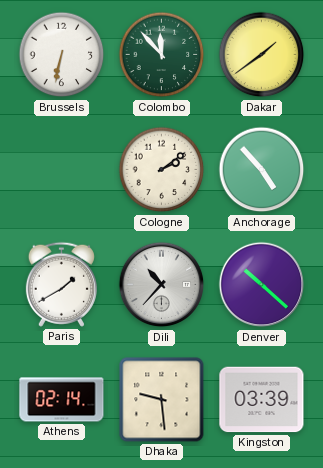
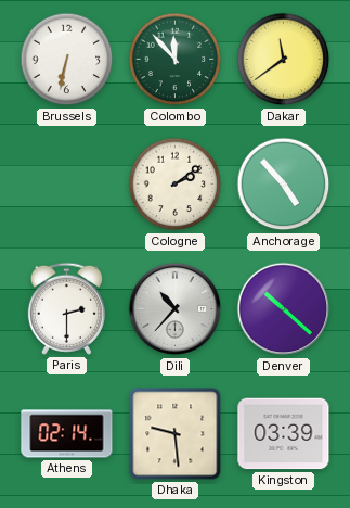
Dakar: 1:39 -> 11:39 (284, 60)
Paris: 1:40 -> 2:30 (66, 308)
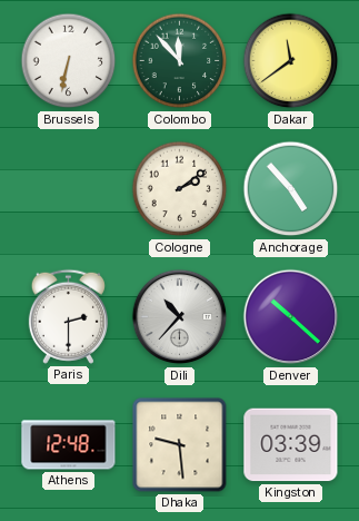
Athens: 02:14 -> 12:48 (69, 445)
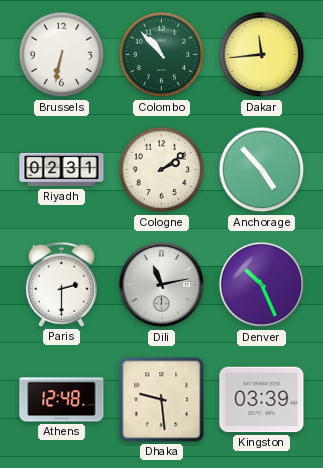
Colombo: 11:53 -> 10:53 (162, 55)
Dakar: 11:39 -> 11:44 (262, 55)
Riyadh: none -> 02:31 (62, 170)
Dili: 10:37 -> 11:13 (162, 285)
Denver: 10:22 -> 10:26 (262, 285)
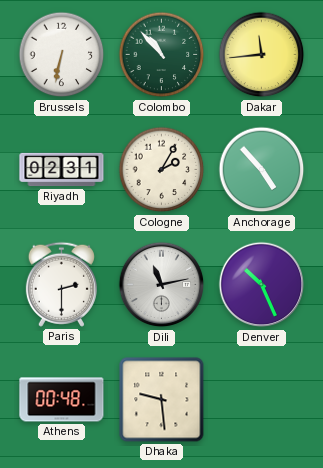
Cologne: 2:09 -> 2:05 (162, 170)
Athens: 12:48 -> 00:48 (62, 400)
Kingston: 03:39 -> none (262, 400)
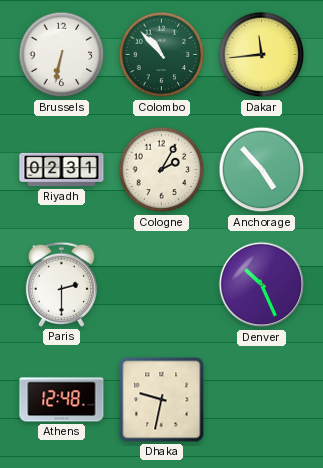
Dili: 11:13 -> none (162, 285)
Athens: 00:48 -> 12:48 (62, 400)
Dhaka: 9:29 -> 9:32 (162, 400)
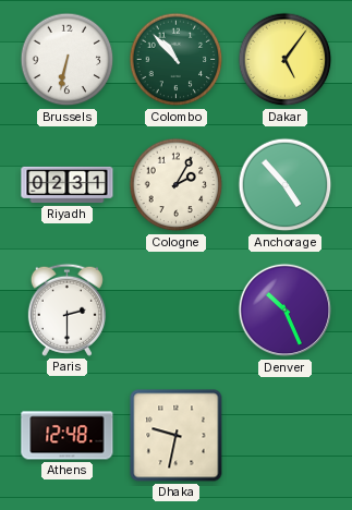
Dakar: 11:44 -> 5:06 (286, 60)
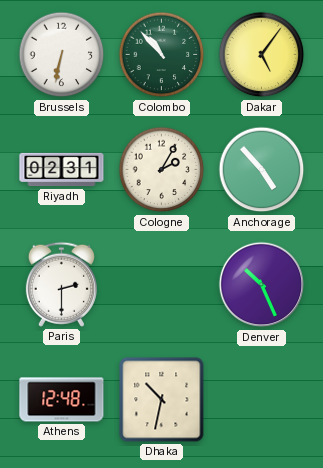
Dhaka: 9:32 -> 10:32 (162, 400)
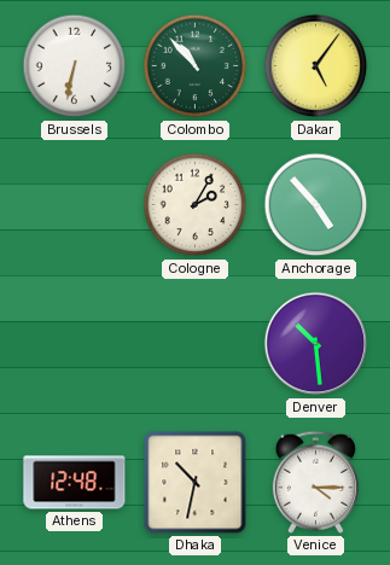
Riyadh: 02:31 -> none (62, 170)
Paris: 2:30 -> none (61, 284)
Denver: 10:26 -> 10:29 (316, 344)
Venice: none -> 4:15 (315, 482)
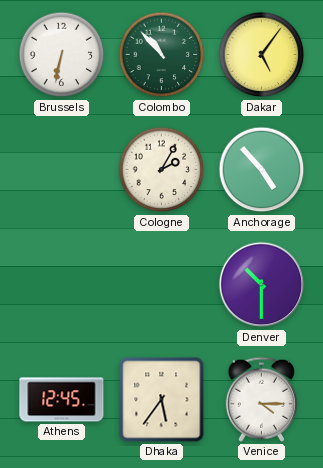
Denver: 10:29 -> 10:30 (262, 285)
Athens: 12:48 -> 12:45 (62, 400)
Dhaka: 10:32 -> 5:36 (162, 400)
